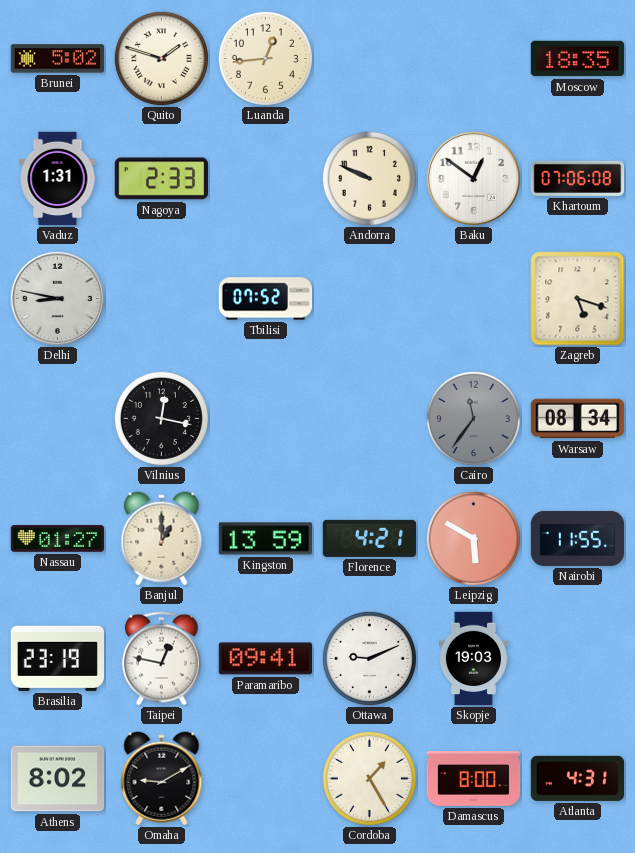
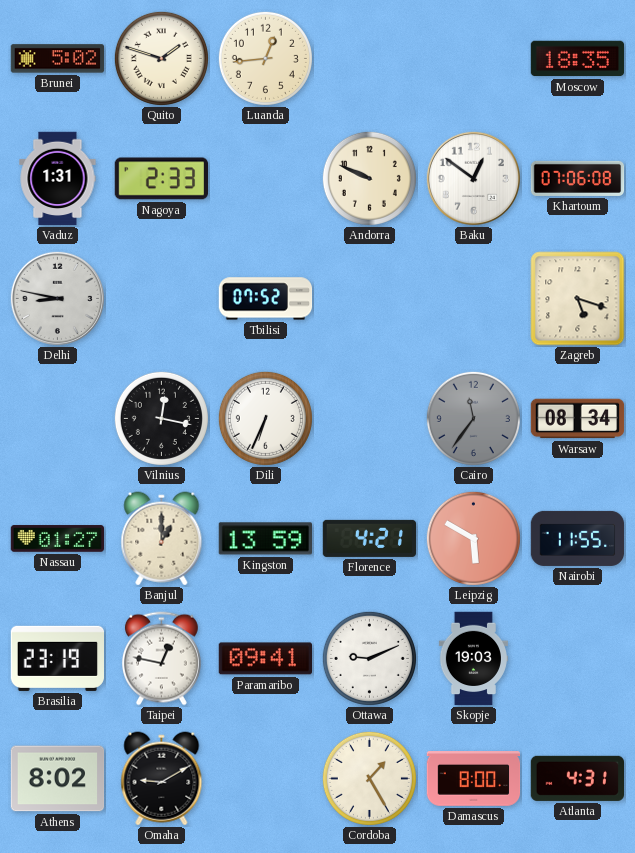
Dili: none -> 6:34 (265, 418)
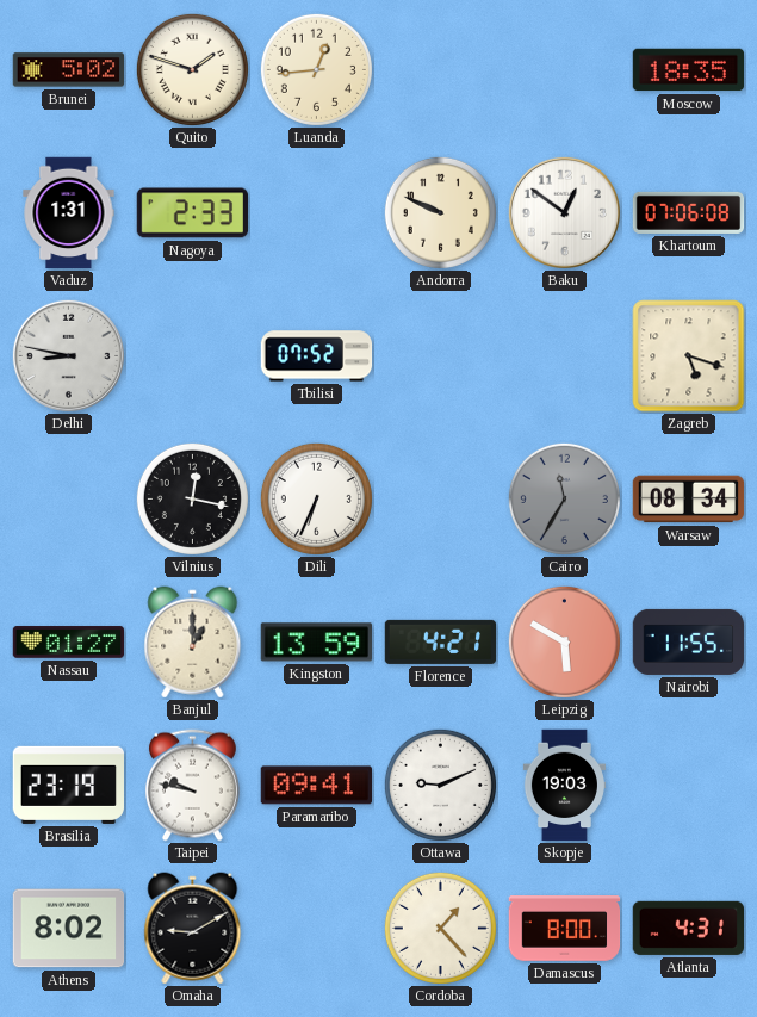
Cairo: 11:36 -> 11:35 (564, 498)
Taipei: 12:47 -> 9:47 (192, 786)
Cordoba: 1:25 -> 1:23 (440, 928)
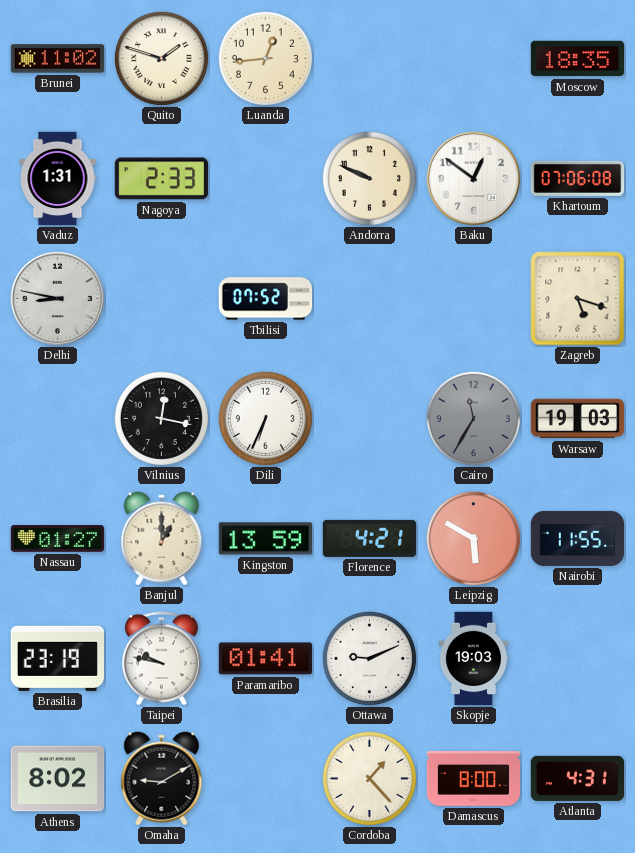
Brunei: 5:02 -> 11:02 (58, 59)
Warsaw: 08:34 -> 19:03 (578, 419)
Paramaribo: 09:41 -> 01:41 (265, 659)
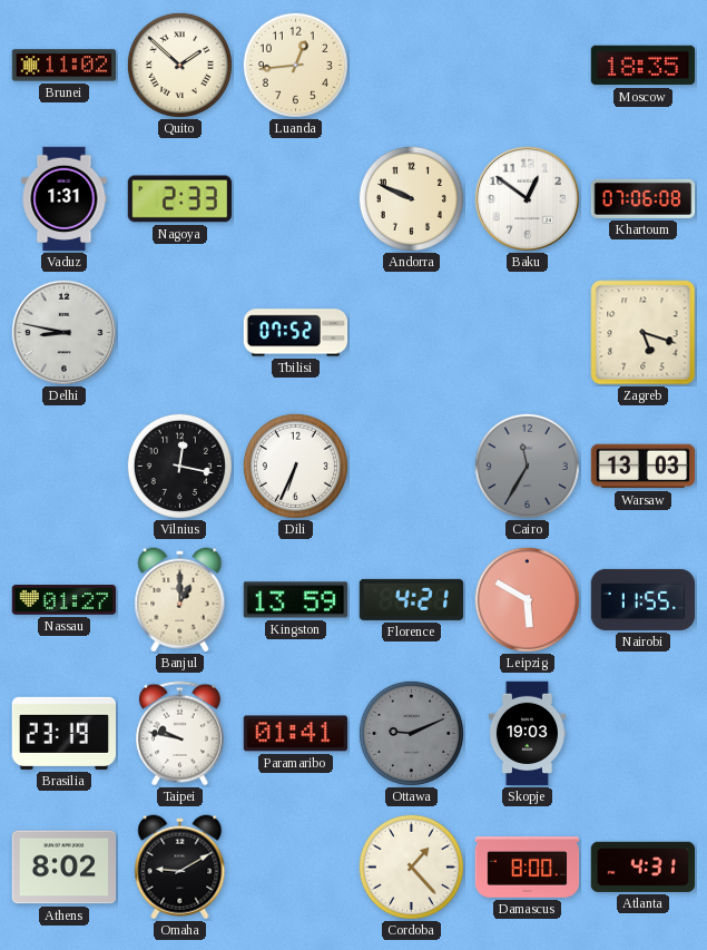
Quito: 1:48 -> 1:52 (179, 65)
Warsaw: 19:03 -> 13:03 (644, 467)
Ottawa dial: white -> grey (411, 733)
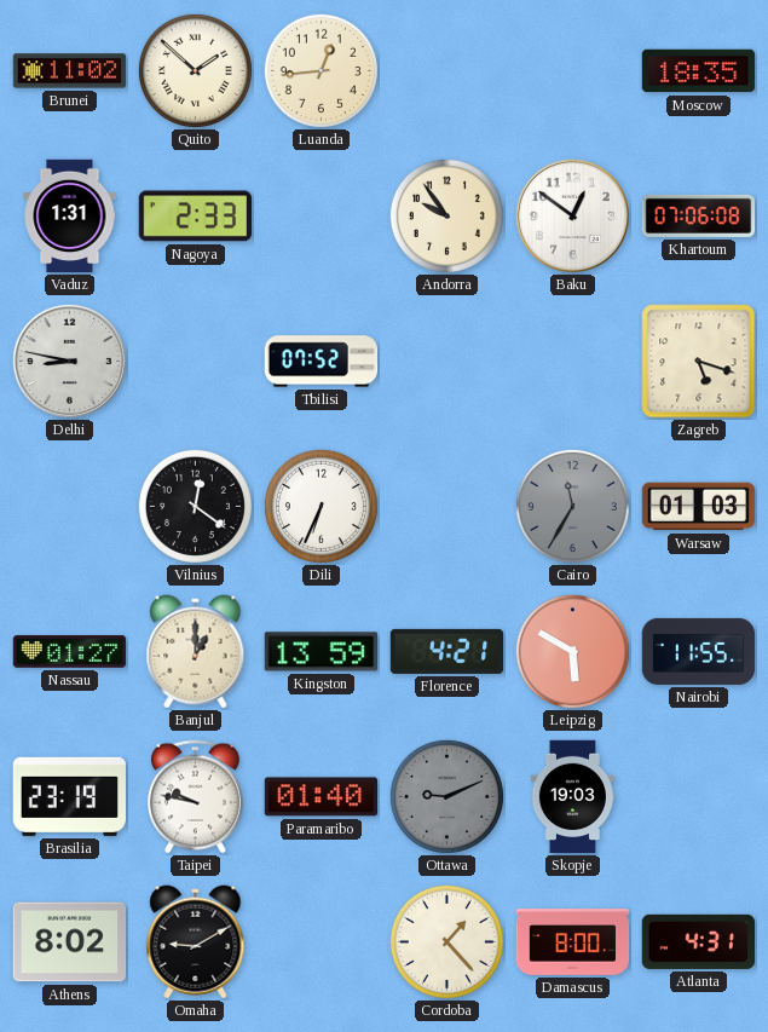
Andorra: 9:49 -> 9:54 (446, 215)
Vilnius: 12:17 -> 12:21 (195, 506)
Warsaw: 13:03 -> 01:03 (699, 507)
Paramaribo: 01:41 -> 01:40 (321, 797)
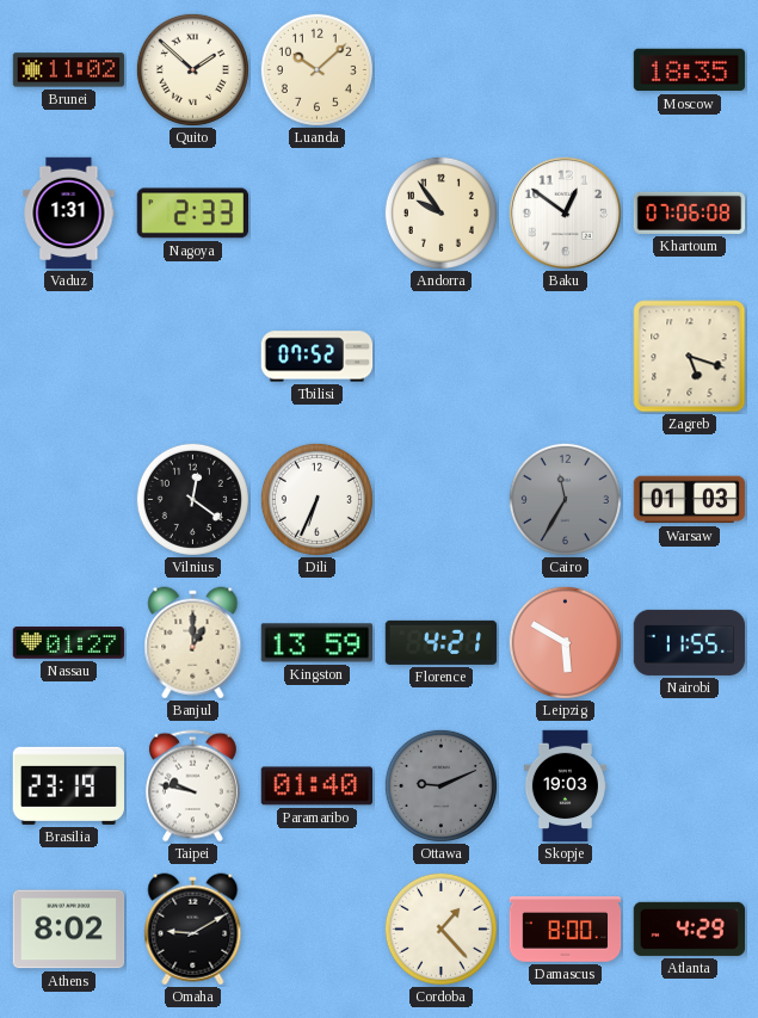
Luanda: 12:44 -> 10:08 (316, 69)
Delhi: 8:47 -> none (69, 361)
Atlanta: 4:31 -> 4:29 (689, 928)
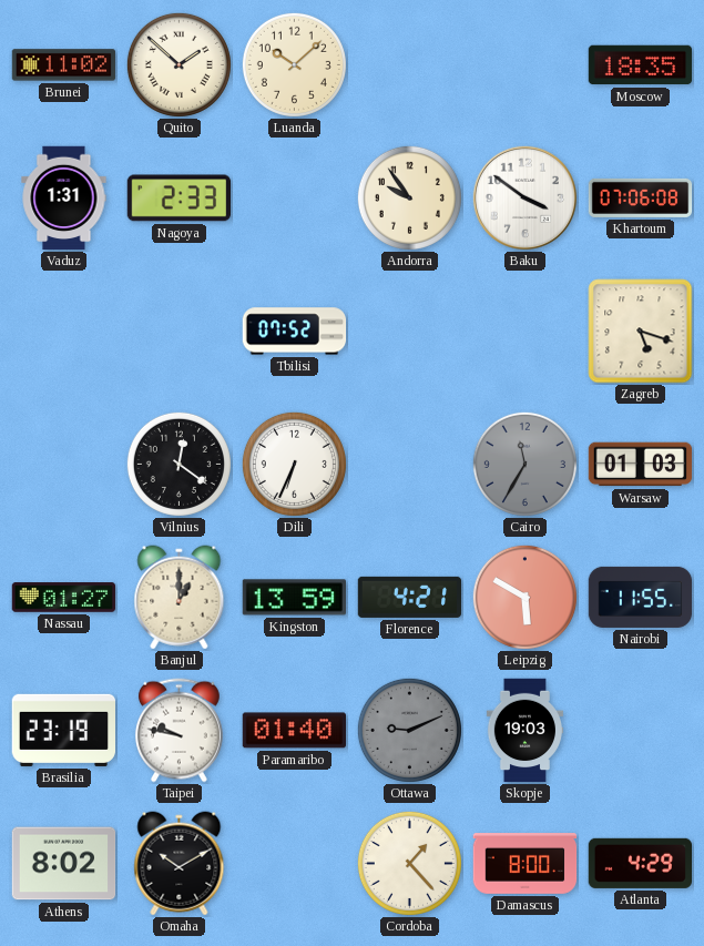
Baku: 12:51 -> 3:51 (524, 197)
Omaha: 9:10 -> 10:10 (180, 864)
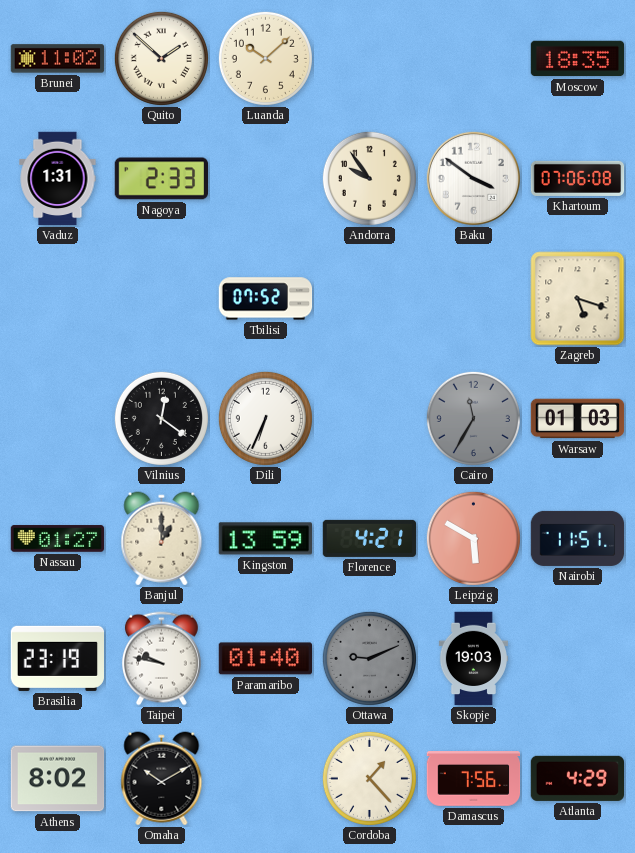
Nairobi: 11:55 -> 11:51 (578, 538)
Damascus: 8:00 -> 7:56 (474, 779)
